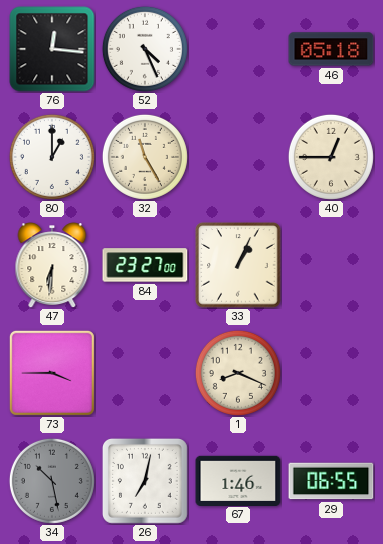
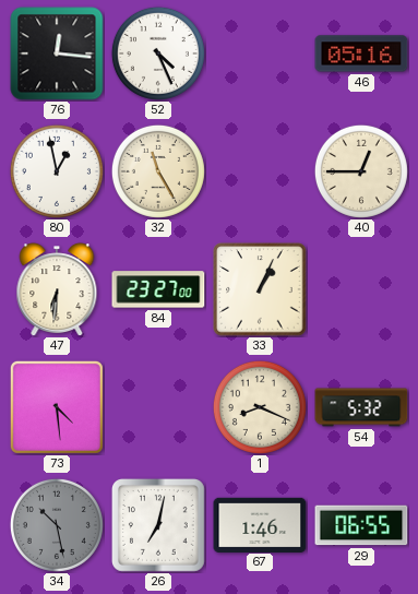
46: 05:18 -> 05:16 (361, 54)
80: 1:00 -> 12:58 (57, 171)
73: 3:45 -> 4:29 (57, 407)
54: none -> 5:32 (361, 407)
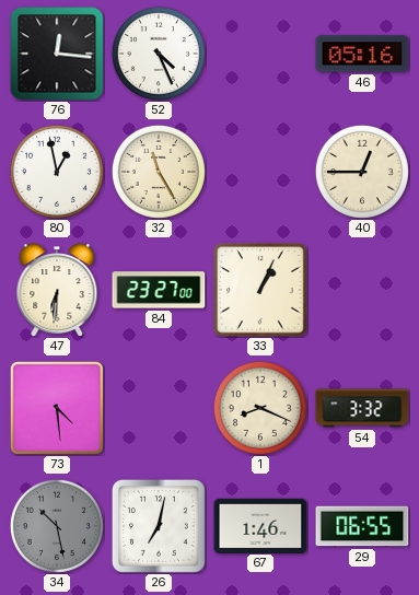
54: 5:32 -> 3:32 (362, 408)
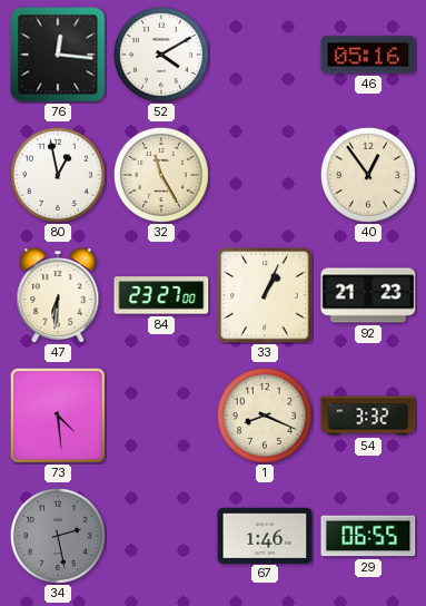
52: 4:26 -> 4:10 (161, 55)
40: 12:45 -> 12:54 (368, 175)
92: none -> 21:23 (368, 295)
34: 10:28 -> 2:28 (58, 536)
26: 7:02 -> none (159, 526)
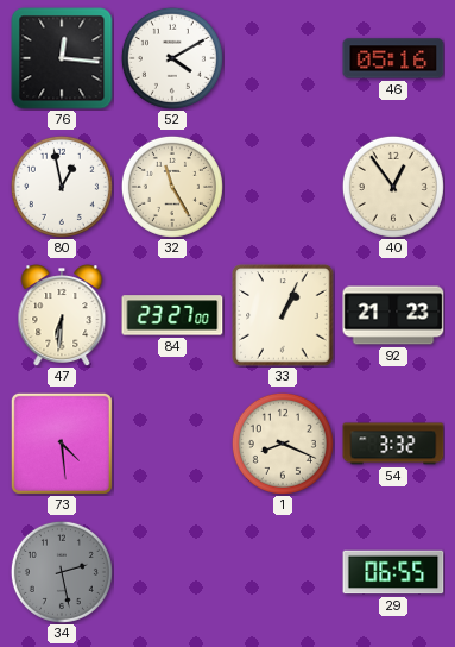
67: 1:46 -> none (265, 535)
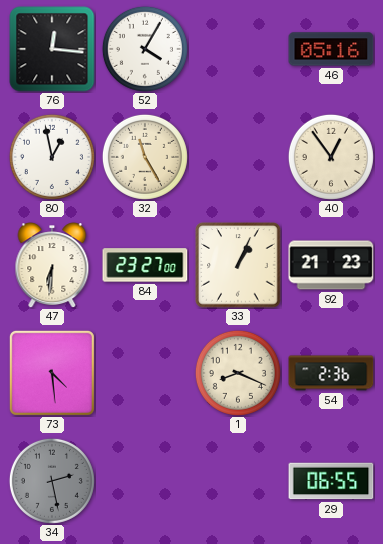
52: 4:10 -> 4:05 (145, 49)
54: 3:32 -> 2:36 (331, 373)
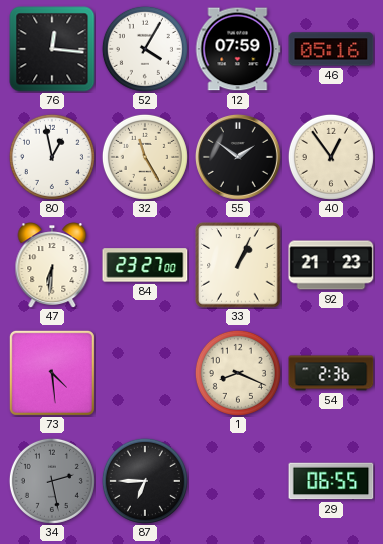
12: none -> 07:59 (238, 49)
55: none -> 1:51 (238, 157)
87: none -> 6:45 (145, 481)
